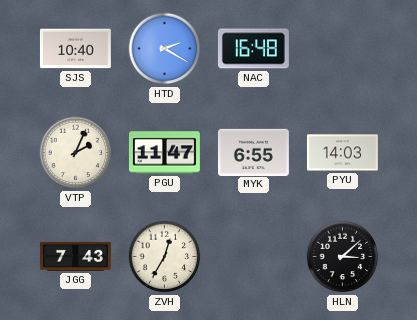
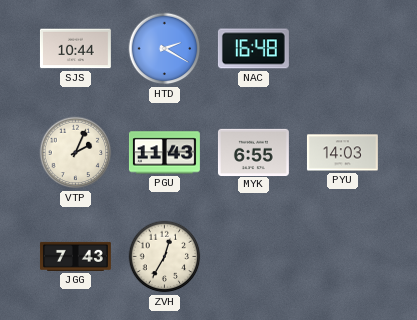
SJS: 10:40 -> 10:44 (75, 49)
PGU: 11:47 -> 11:43 (164, 153)
HLN: 3:08 -> none (343, 257)
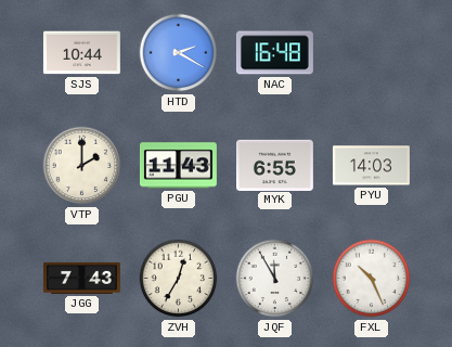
VTP: 2:04 -> 2:00 (82, 166)
JQF: none -> 11:55 (275, 279)
FXL: none -> 10:26 (372, 279)
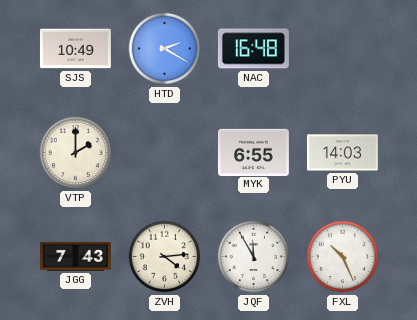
SJS: 10:44 -> 10:49 (75, 49)
PGU: 11:43 -> none (178, 166)
ZVH: 12:35 -> 4:14 (165, 257)
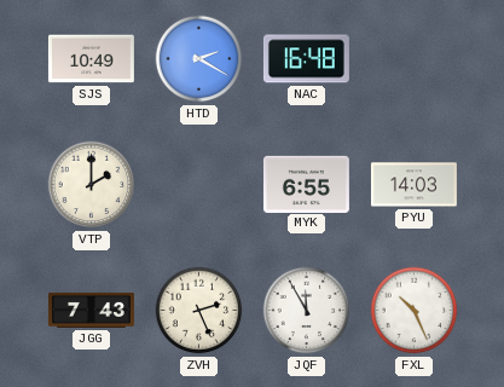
ZVH: 4:14 -> 2:26 (199, 311)
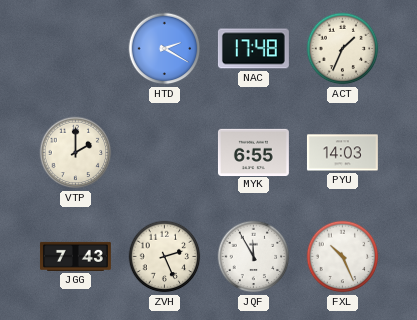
SJS: 10:49 -> none (91, 59)
NAC: 16:48 -> 17:48 (253, 49)
ACT: none -> 1:34 (343, 49)
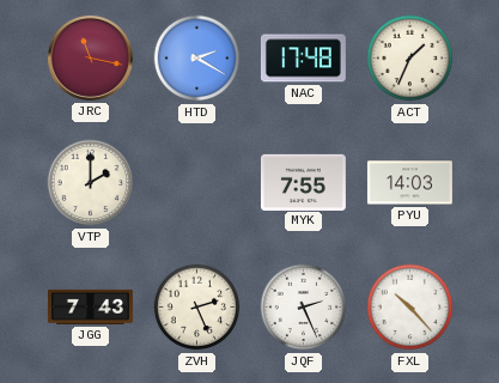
JRC: none -> 11:17 (90, 57)
MYK: 6:55 -> 7:55 (303, 182)
JQF: 11:55 -> 2:26 (304, 308)
FXL: 10:26 -> 10:23 (410, 308)
